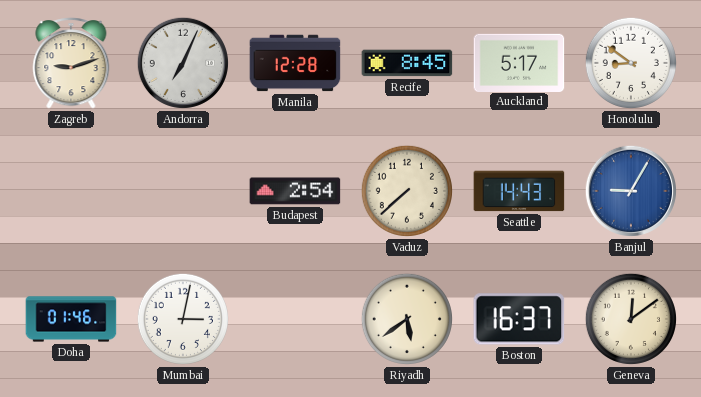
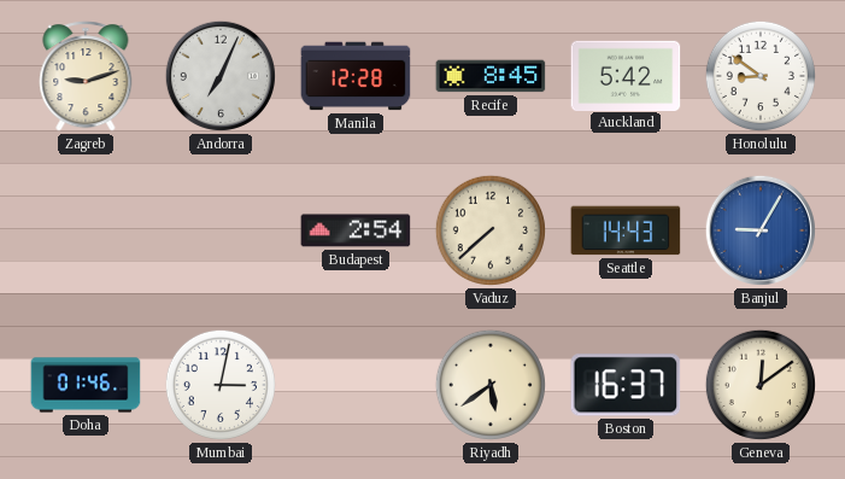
Auckland: 5:17 -> 5:42 (626, 75)
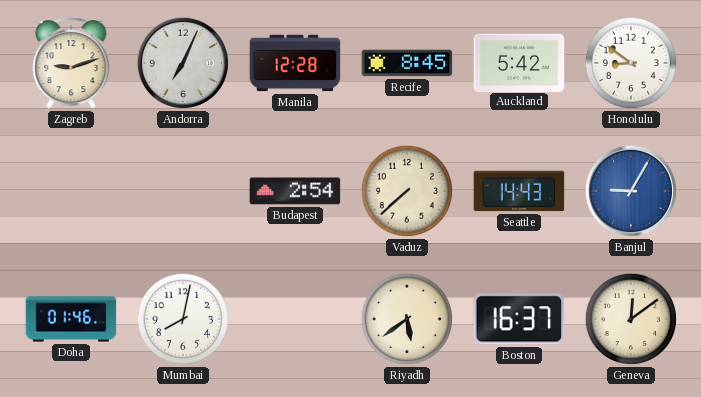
Mumbai: 3:02 -> 8:02 (183, 319)
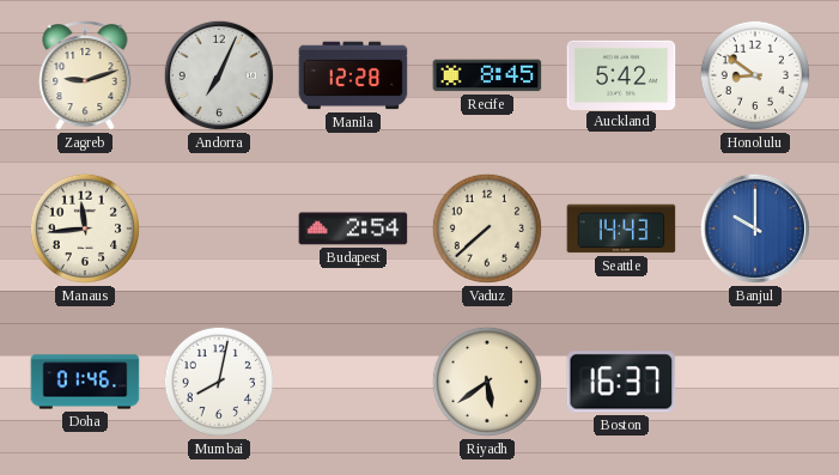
Manaus: none -> 11:44 (85, 229)
Banjul: 9:05 -> 10:00 (755, 229)
Geneva: 12:09 -> none (631, 319)
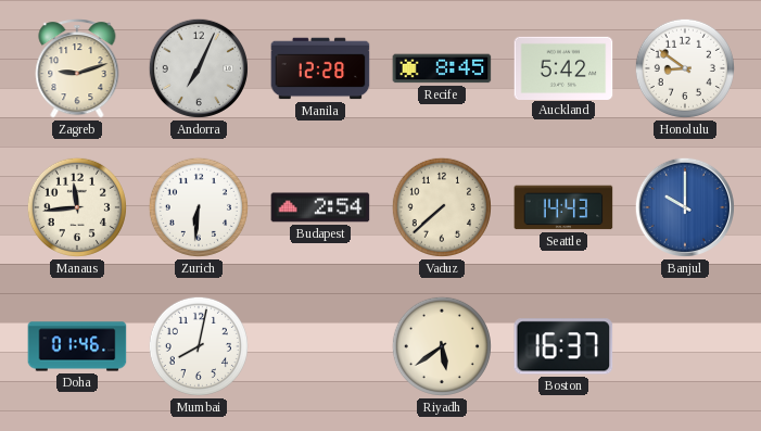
Zurich: none -> 6:31 (199, 207)
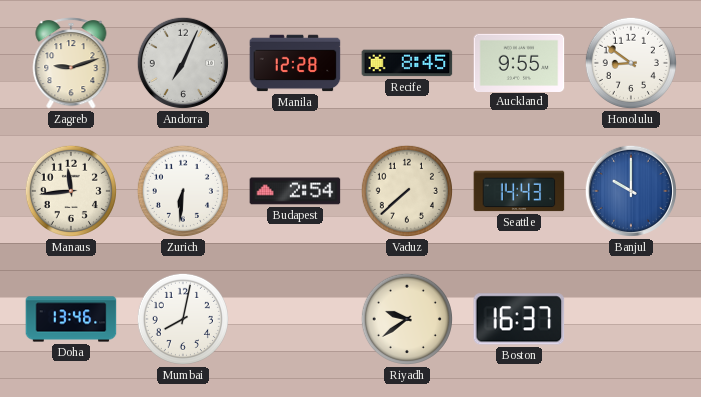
Auckland: 5:42 -> 9:55 (519, 62)
Doha: 01:46 -> 13:46 (71, 319)
Riyadh: 5:39 -> 9:39 (407, 319)
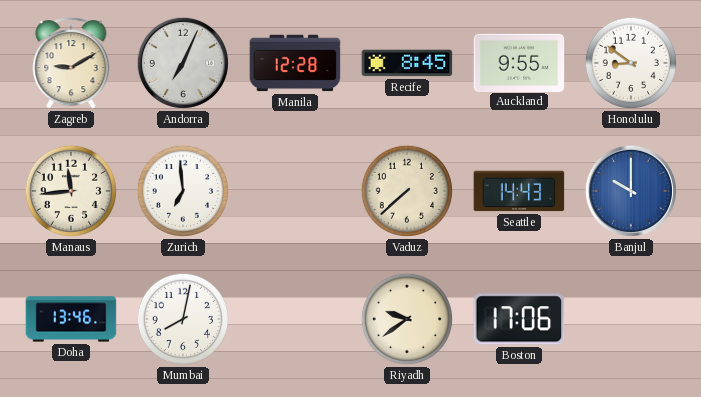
Zagreb: 9:12 -> 9:10 (71, 63)
Zurich: 6:31 -> 6:59 (183, 191)
Budapest: 2:54 -> none (295, 191)
Boston: 16:37 -> 17:06 (519, 319)
